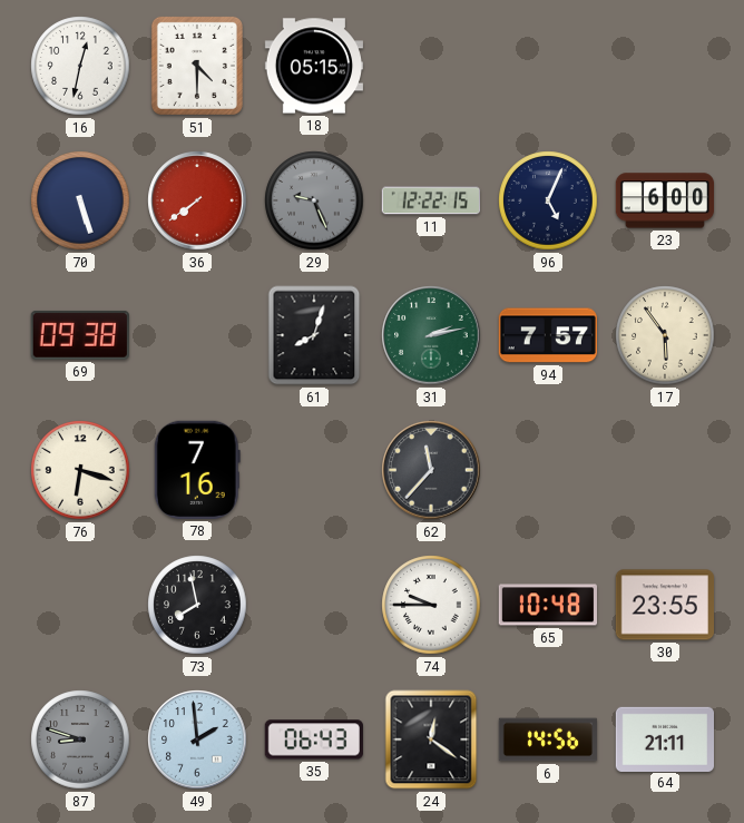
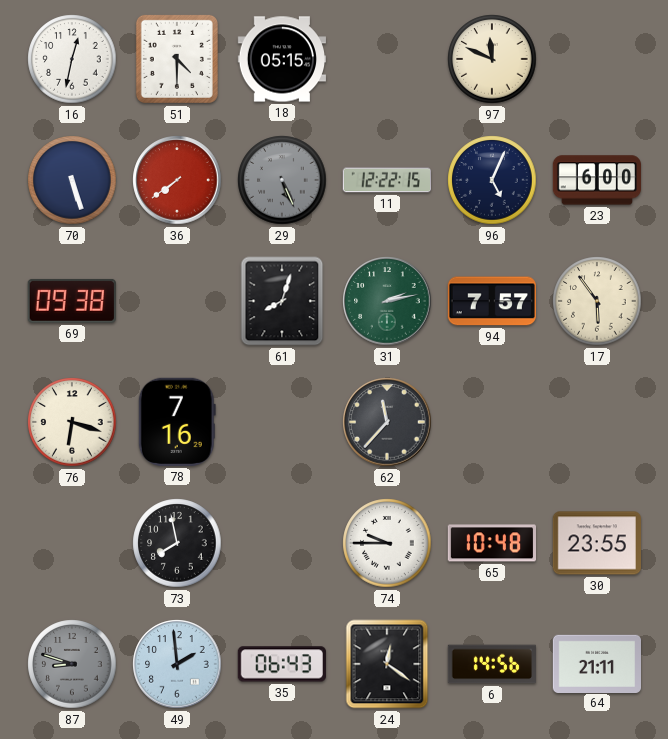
97: none -> 11:49 (492, 59)
29: 9:26 -> 5:26 (282, 180)
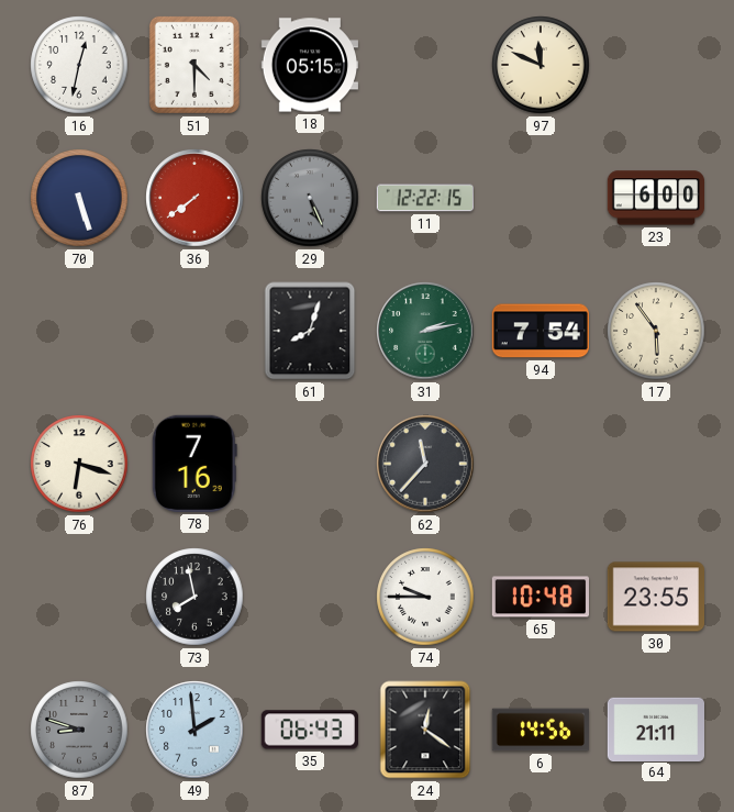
96: 5:04 -> none (492, 180)
69: 09:38 -> none (72, 301)
94: 7:57 -> 7:54 (541, 331)
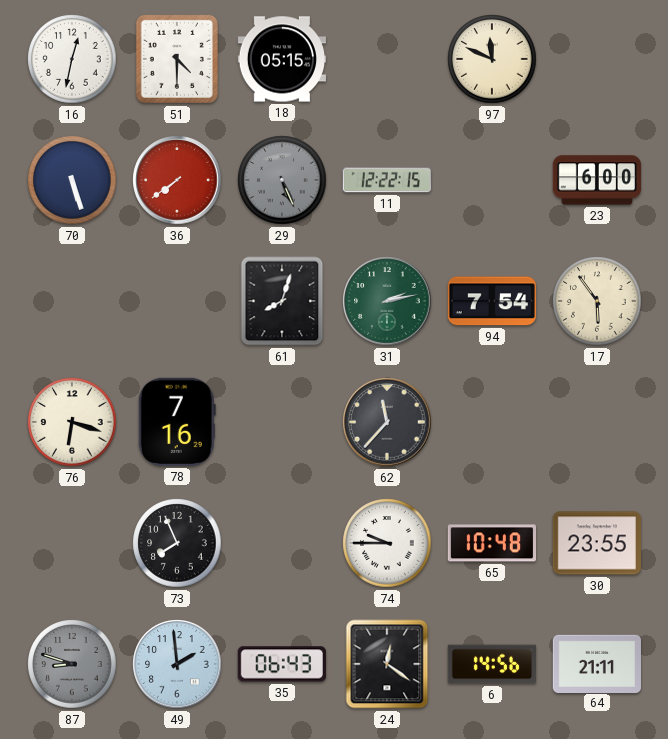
73: 7:58 -> 7:56 (177, 543)
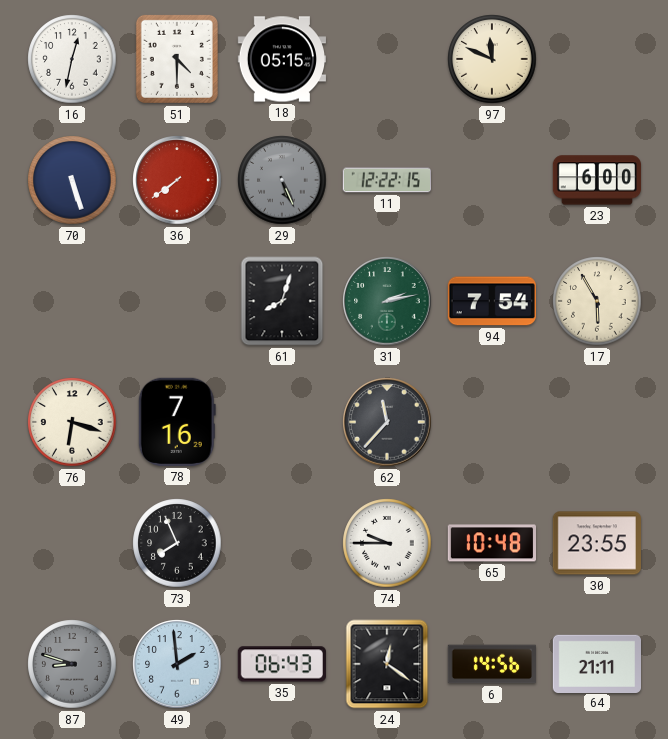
17: 5:54 -> 5:55 (597, 301)
